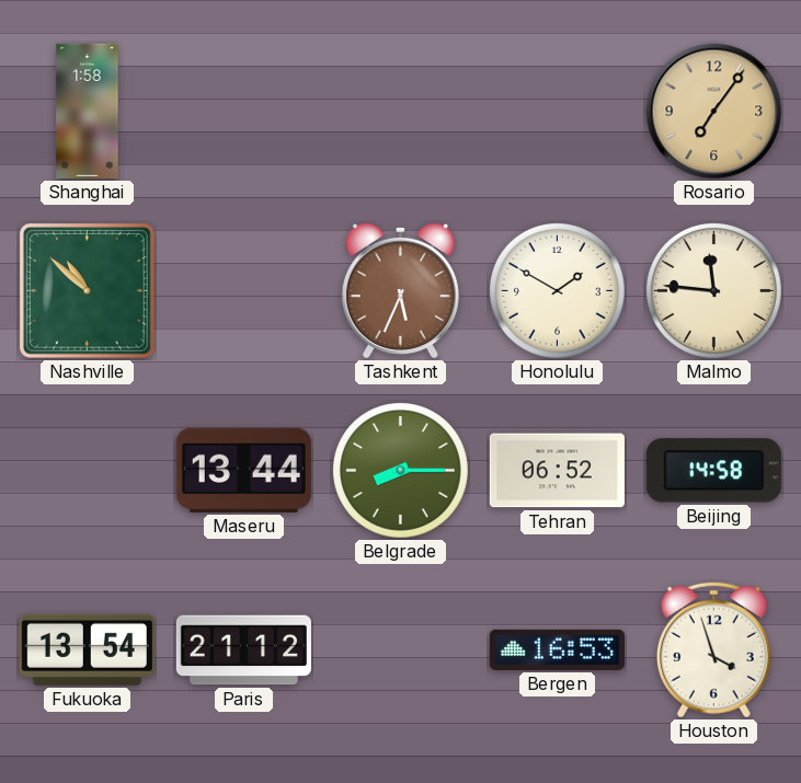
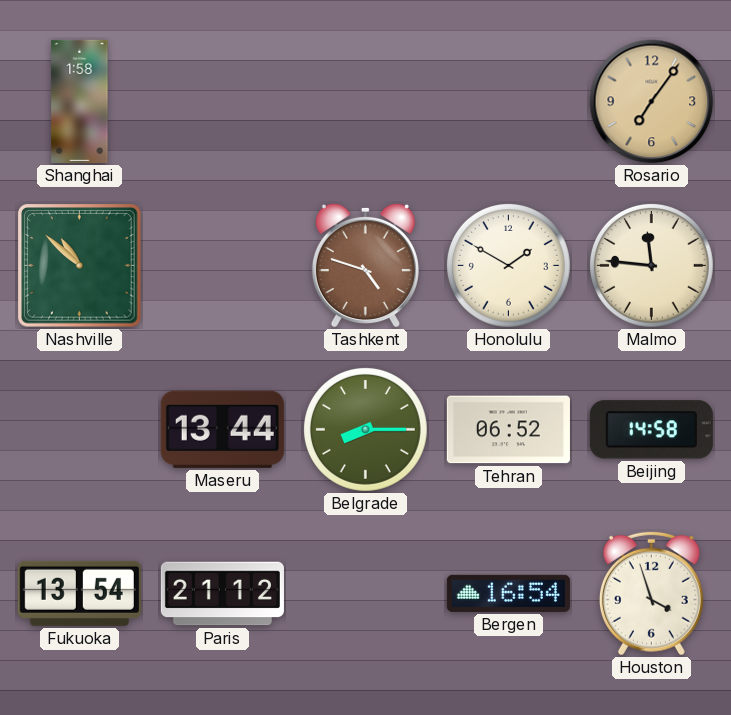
Tashkent: 5:34 -> 4:48 (365, 265)
Bergen: 16:53 -> 16:54 (508, 593)
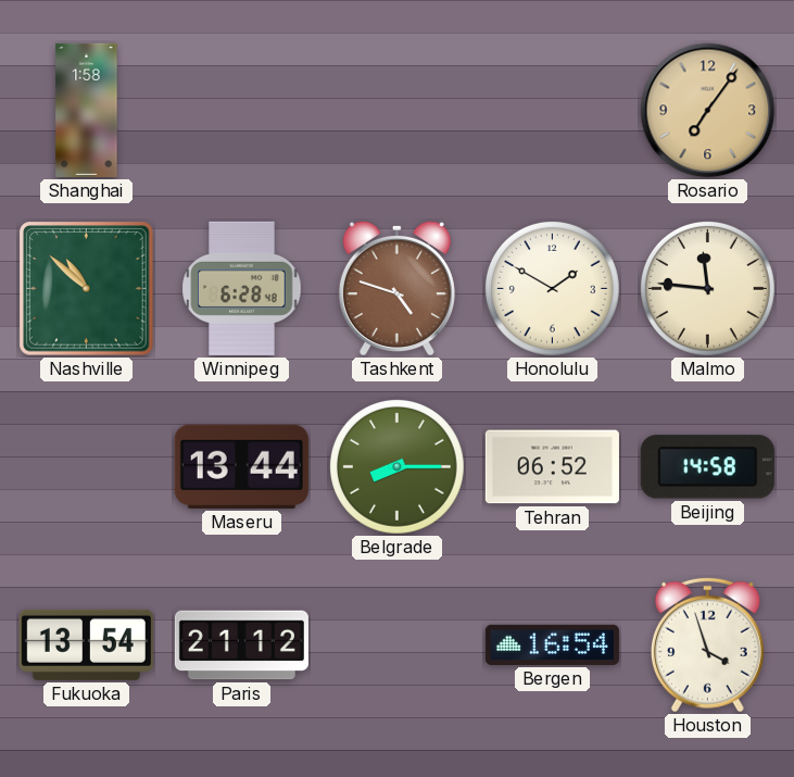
Winnipeg: none -> 6:28 (242, 288)
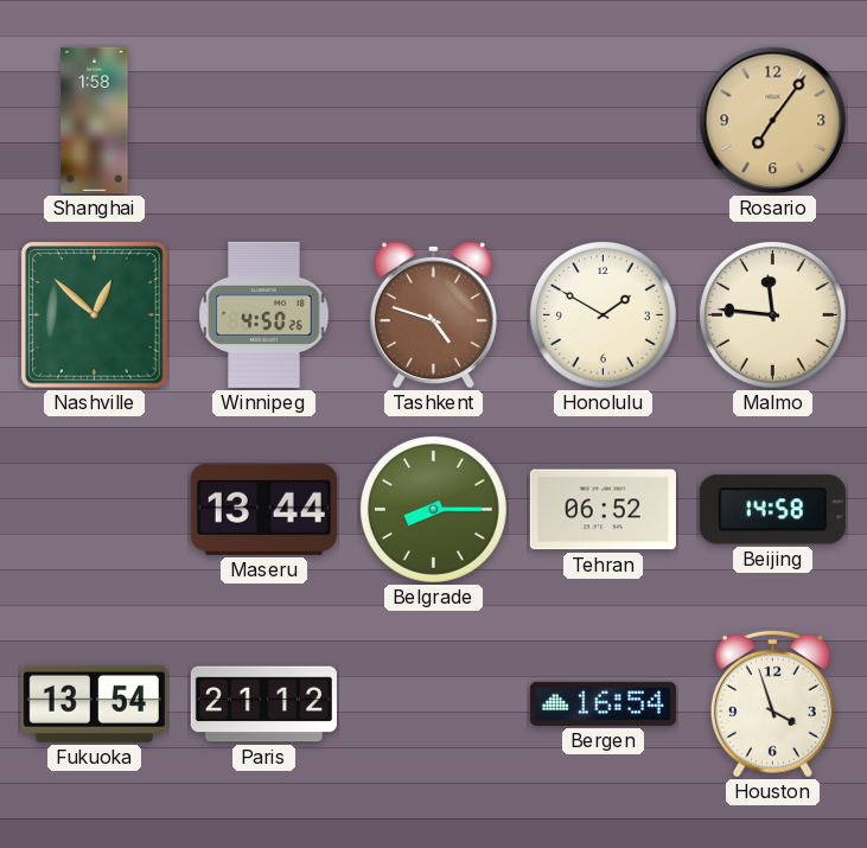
Nashville: 10:52 -> 12:52 (95, 315)
Winnipeg: 6:28 -> 4:50 (264, 314)
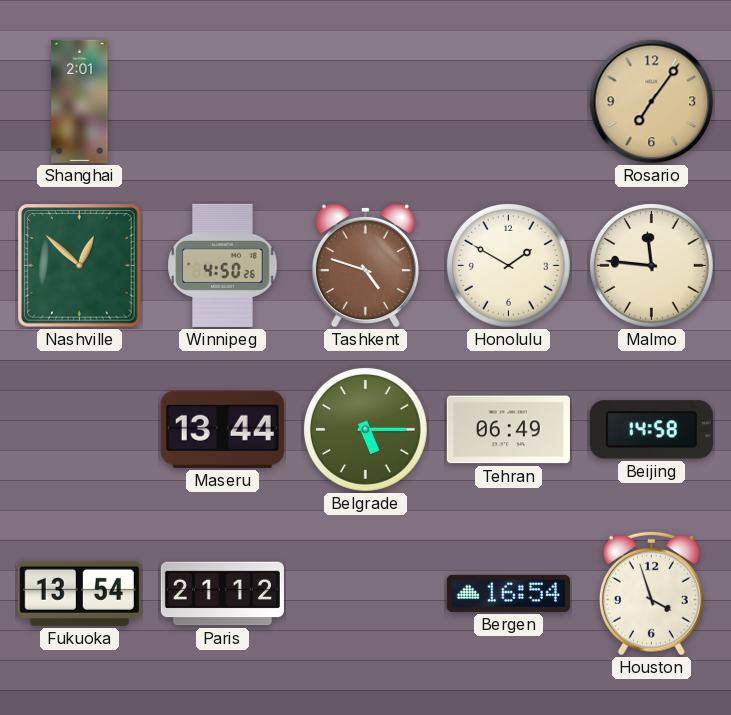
Shanghai: 1:58 -> 2:01 (80, 101)
Belgrade: 8:15 -> 5:15 (365, 429)
Tehran: 06:52 -> 06:49 (508, 430)
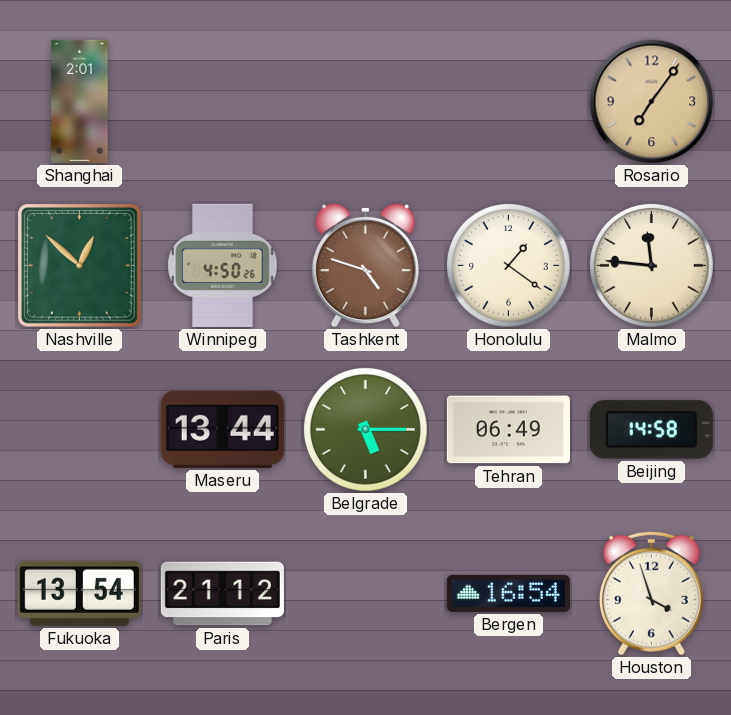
Honolulu: 1:50 -> 1:21 (508, 265)
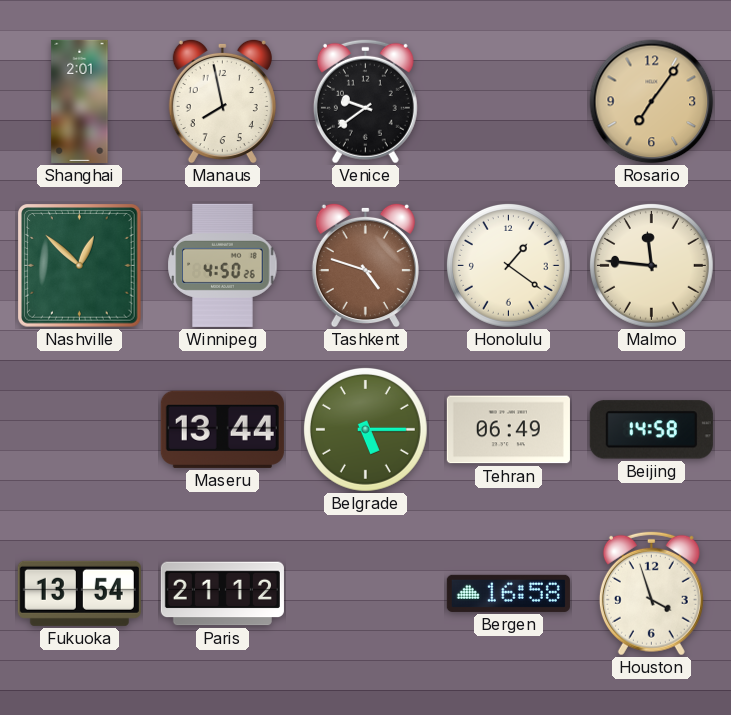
Manaus: none -> 7:58 (222, 101)
Venice: none -> 9:39 (365, 101)
Bergen: 16:54 -> 16:58 (508, 593)
